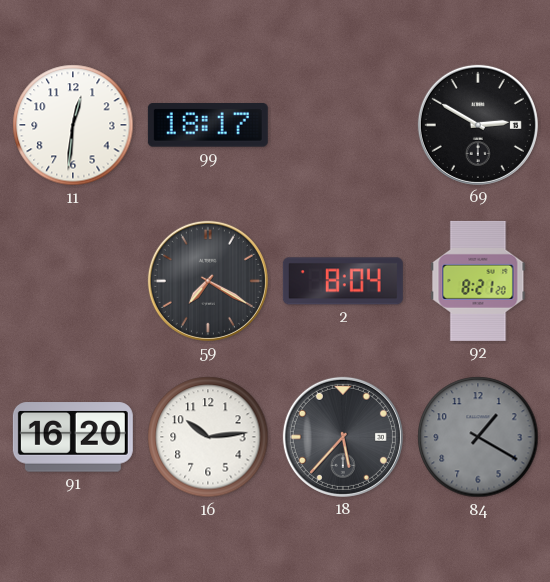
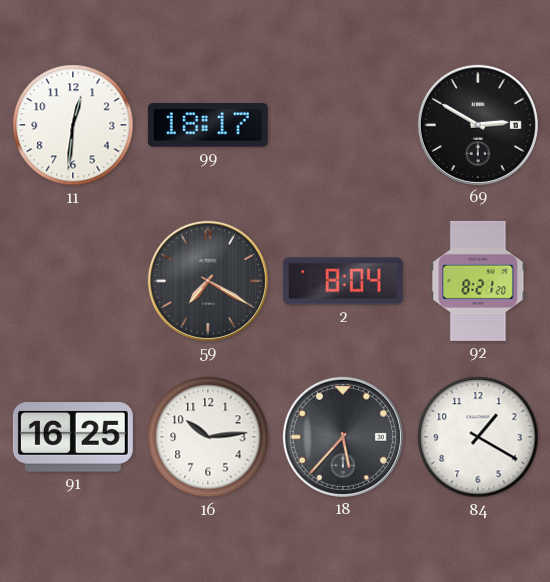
91: 16:20 -> 16:25 (73, 437)
84 dial: grey -> white (478, 437)
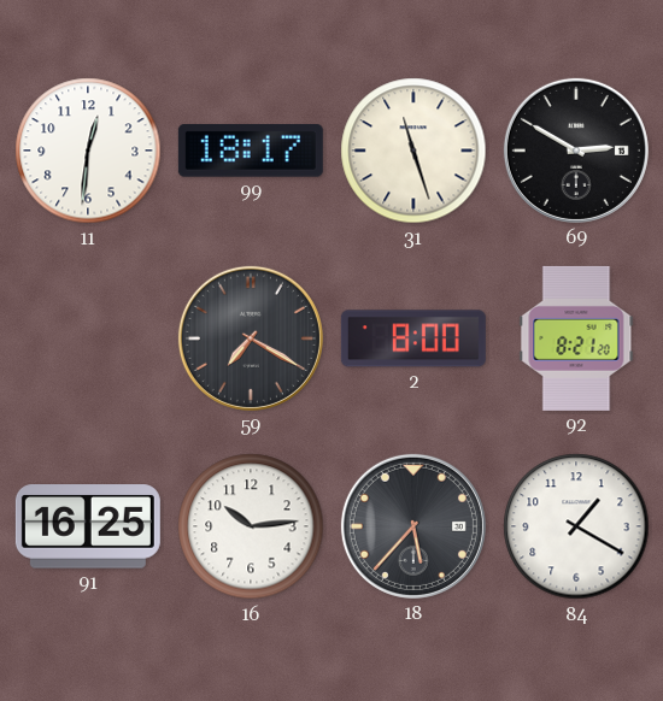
31: none -> 11:27 (413, 151)
2: 8:04 -> 8:00 (413, 338)
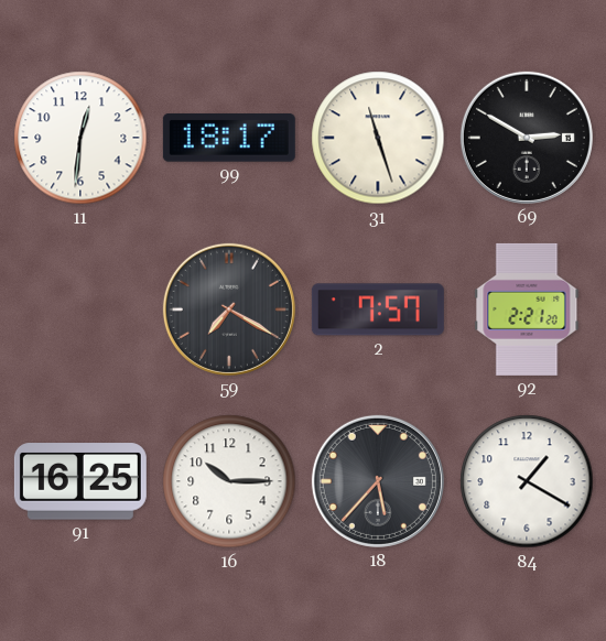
2: 8:00 -> 7:57 (378, 309)
92: 8:21 -> 2:21 (527, 309)
16: 10:14 -> 10:15 (229, 481)
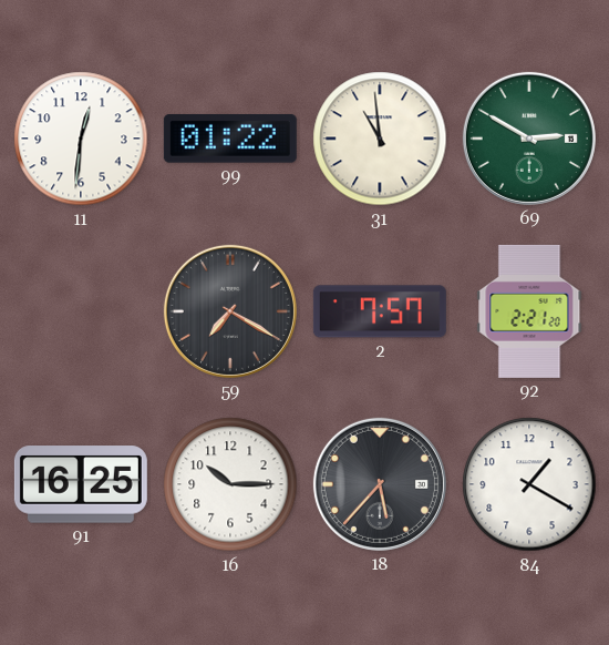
99: 18:17 -> 01:22 (230, 140)
31: 11:27 -> 10:59 (380, 139)
69 dial: black -> green (529, 139)
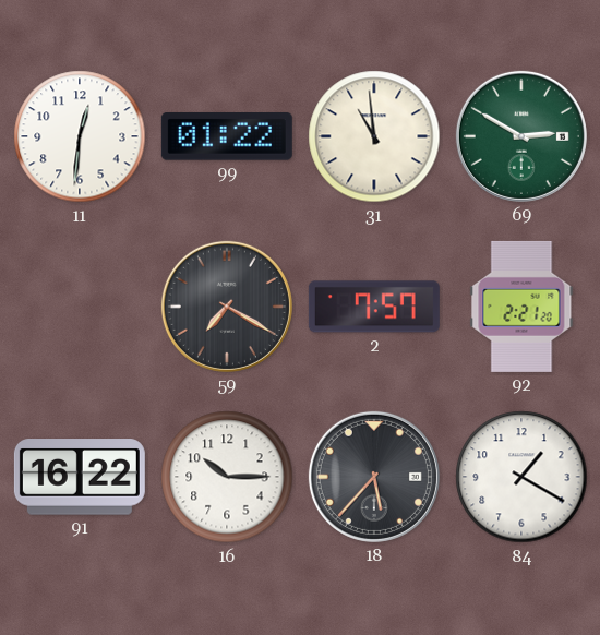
91: 16:25 -> 16:22 (80, 477)
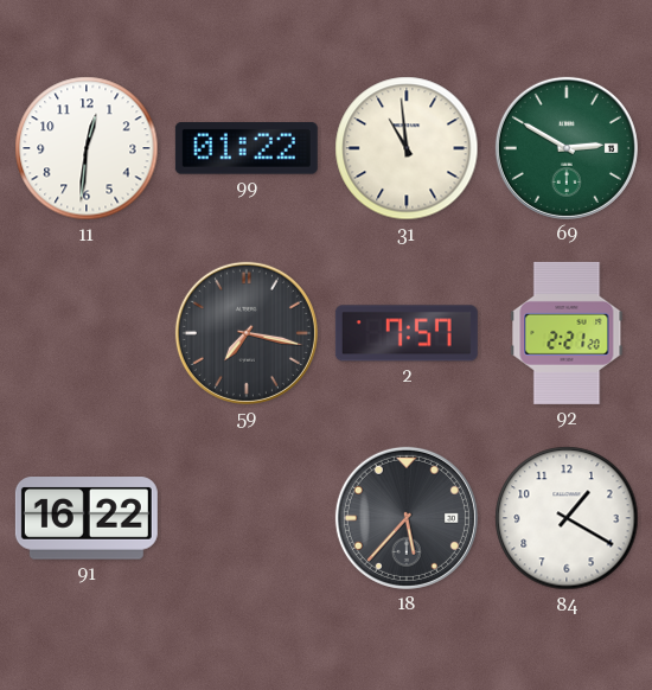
59: 7:20 -> 7:17 (247, 333)
16: 10:15 -> none (227, 477)
